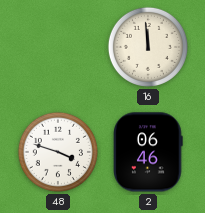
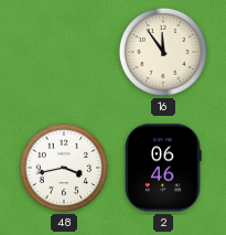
16: 11:59 -> 11:54 (163, 52)
48: 3:48 -> 3:43 (64, 168)
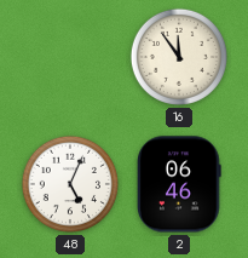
48: 3:43 -> 5:04 (70, 184)
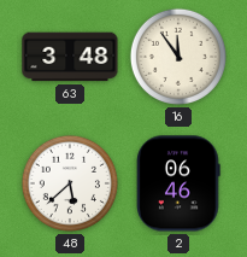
63: none -> 3:48 (70, 57)
48: 5:04 -> 5:38 (70, 183)
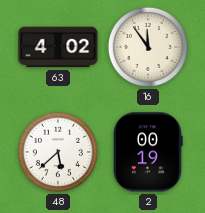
63: 3:48 -> 4:02 (58, 47)
2: 06:46 -> 00:19 (148, 152)
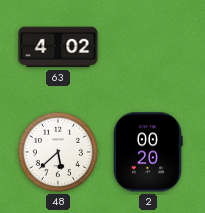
16: 11:54 -> none (148, 47)
2: 00:19 -> 00:20 (148, 152)
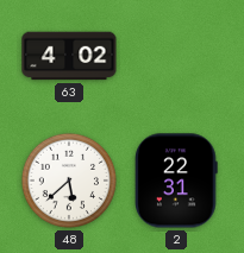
2: 00:20 -> 22:31 (176, 181)
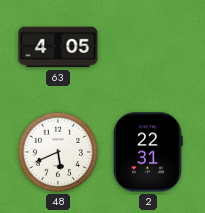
63: 4:02 -> 4:05 (58, 47)
48: 5:38 -> 5:41 (58, 152)
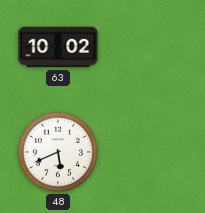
63: 4:05 -> 10:02 (58, 47)
2: 22:31 -> none (148, 152)
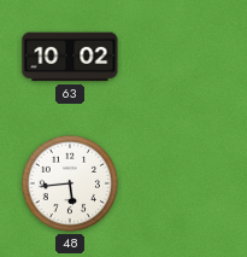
48: 5:41 -> 5:44 (70, 183)
